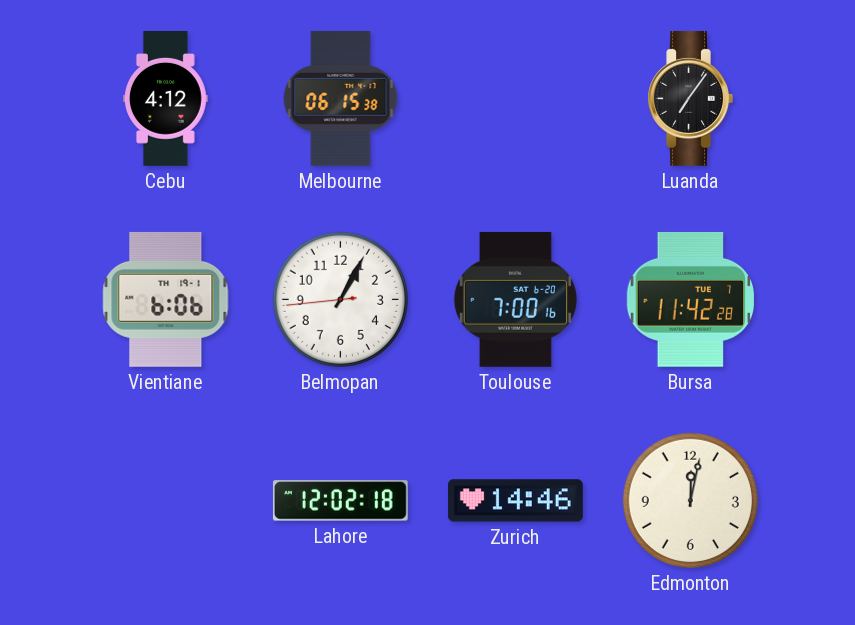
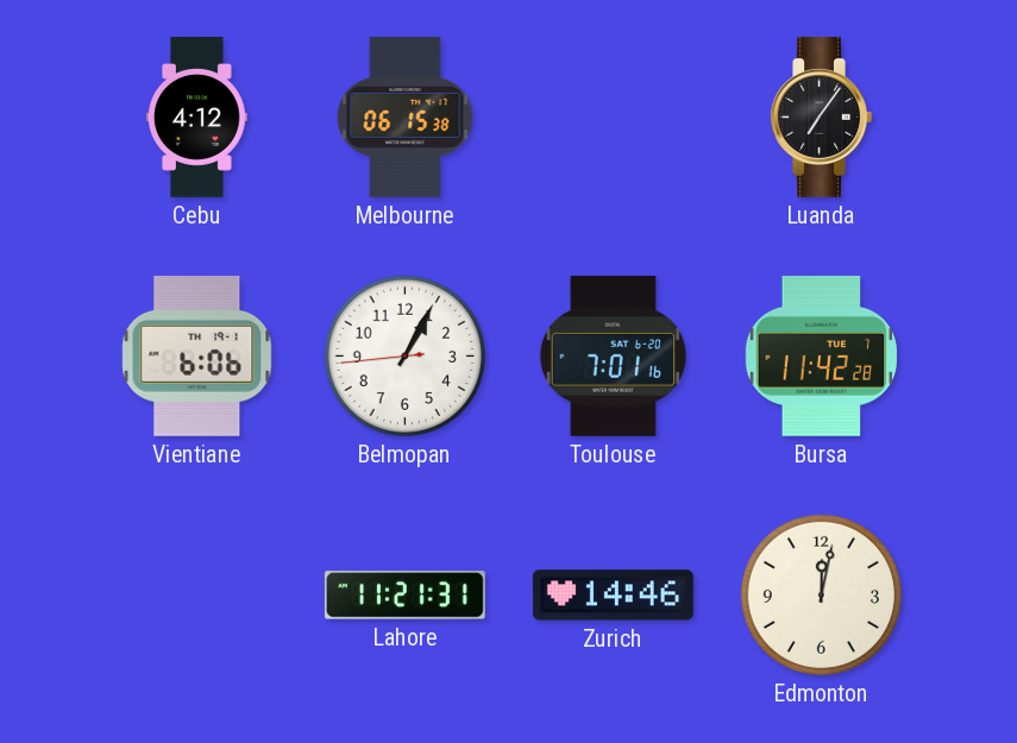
Toulouse: 7:00 -> 7:01 (613, 355)
Lahore: 12:02 -> 11:21 (404, 596)
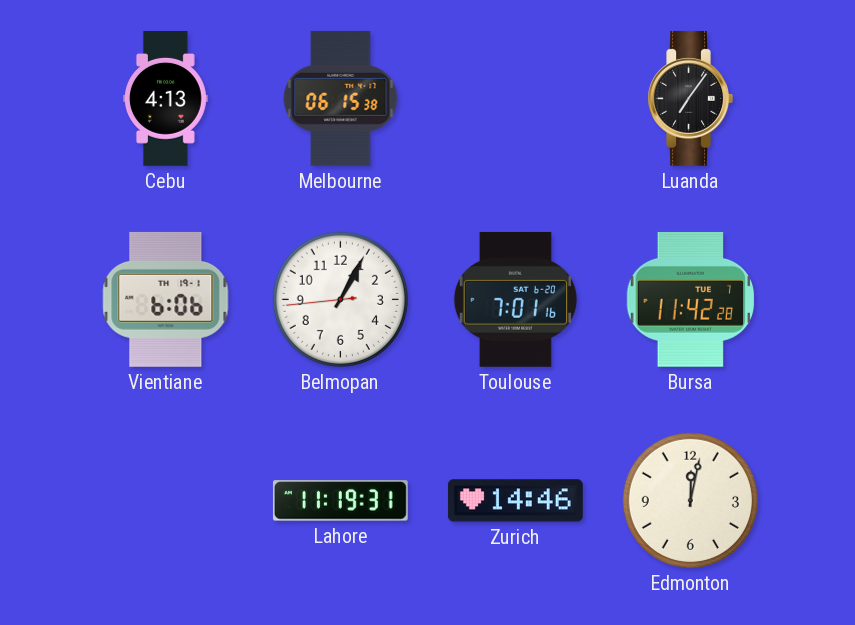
Cebu: 4:12 -> 4:13 (165, 99)
Lahore: 11:21 -> 11:19 (340, 501)
